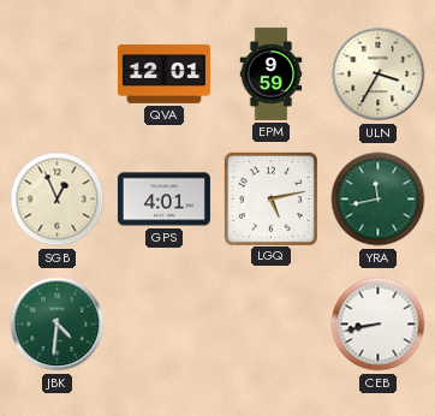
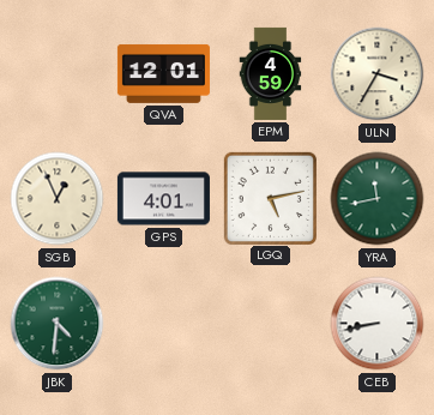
EPM: 9:59 -> 4:59 (271, 73)
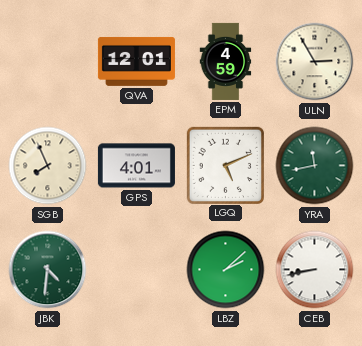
ULN: 3:35 -> 2:55 (315, 62)
SGB: 12:56 -> 7:56 (48, 166)
LGQ: 5:13 -> 5:11 (225, 165)
LBZ: none -> 2:08 (226, 270)
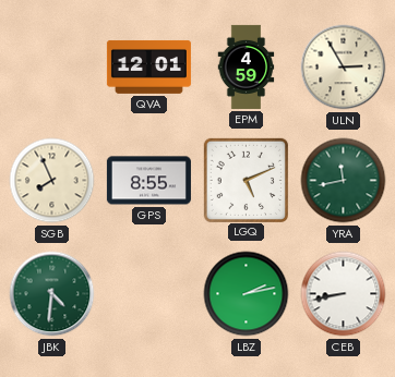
GPS: 4:01 -> 8:55 (148, 181)
LBZ: 2:08 -> 2:13 (247, 294)
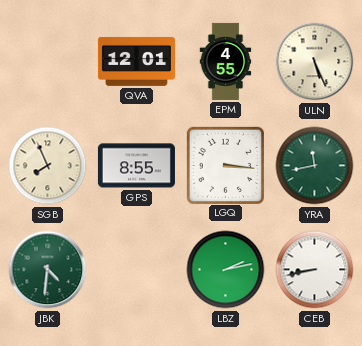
EPM: 4:59 -> 4:55 (226, 61)
ULN: 2:55 -> 5:26 (315, 62)
LGQ: 5:11 -> 3:16 (225, 165)
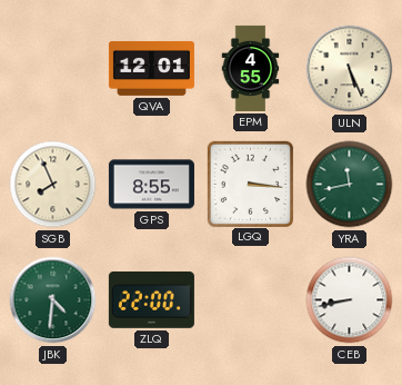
ZLQ: none -> 22:00 (151, 299)
LBZ: 2:13 -> none (226, 270)
